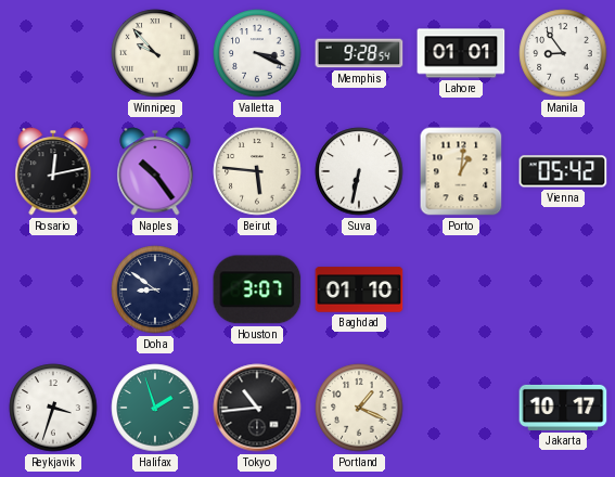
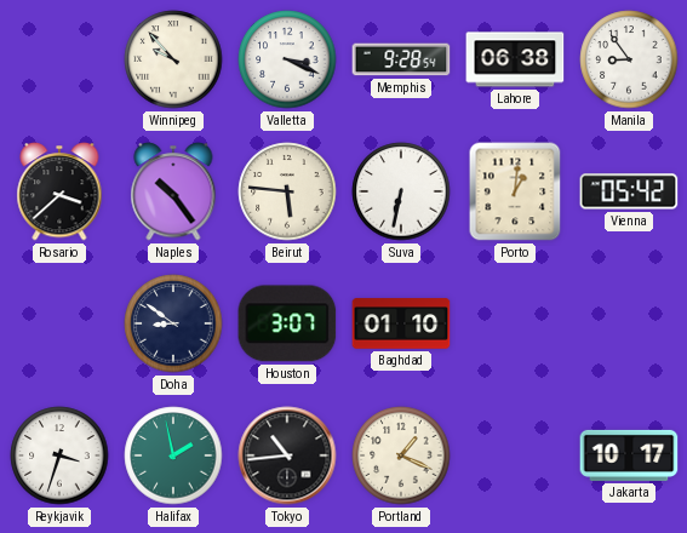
Lahore: 01:01 -> 06:38 (515, 59)
Rosario: 12:13 -> 3:38 (59, 191)
Halifax: 1:57 -> 1:58 (173, 455)
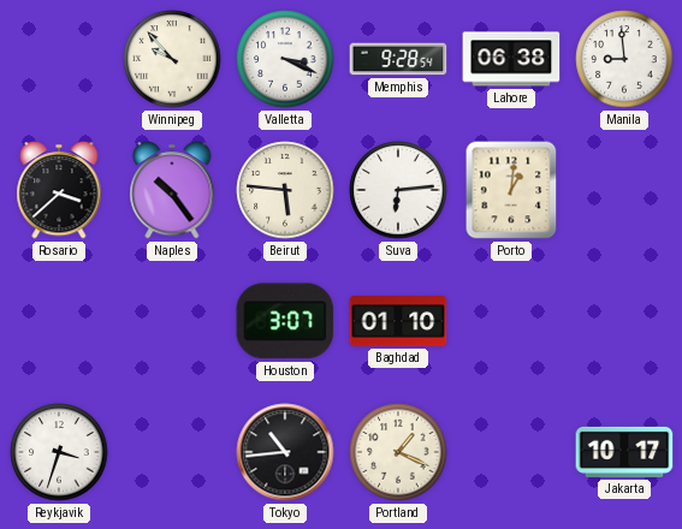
Manila: 8:54 -> 8:59 (624, 59)
Suva: 6:32 -> 6:14 (398, 190)
Vienna: 05:42 -> none (629, 191)
Doha: 8:51 -> none (173, 323)
Halifax: 1:58 -> none (173, 455)
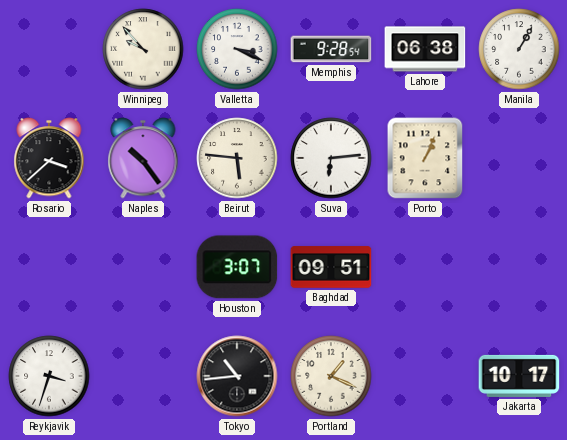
Manila: 8:59 -> 1:05 (519, 49)
Porto: 1:01 -> 1:04 (425, 158)
Baghdad: 01:10 -> 09:51 (331, 267)
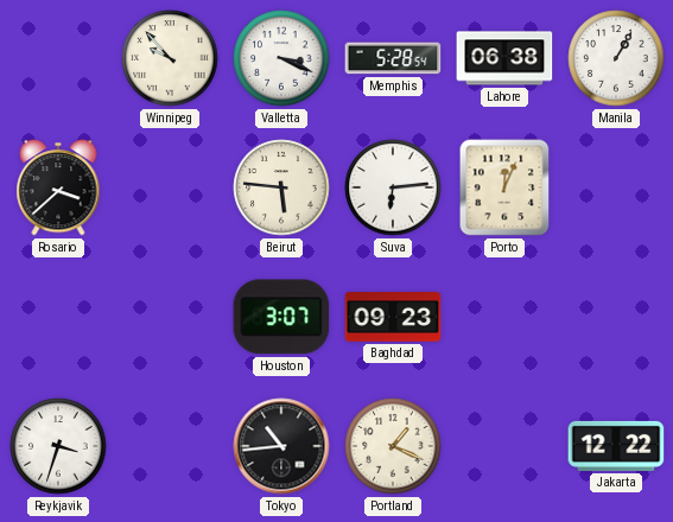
Memphis: 9:28 -> 5:28 (393, 58)
Naples: 10:24 -> none (143, 158)
Porto: 1:04 -> 12:04 (504, 187)
Baghdad: 09:51 -> 09:23 (393, 317)
Jakarta: 10:17 -> 12:22 (616, 446)
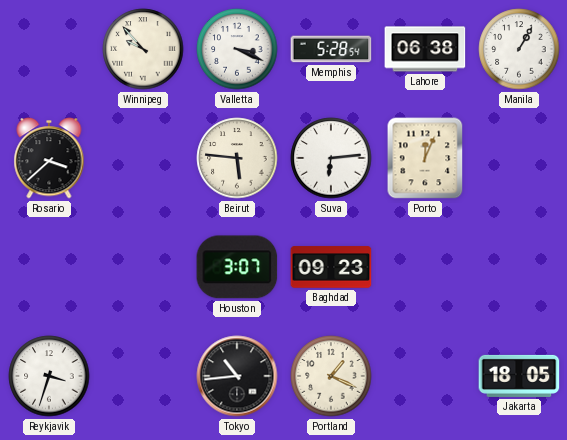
Jakarta: 12:22 -> 18:05 (519, 376)
